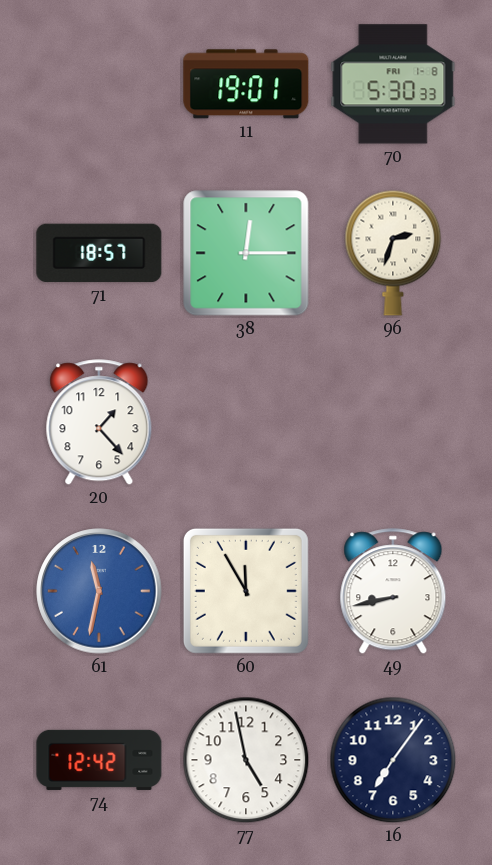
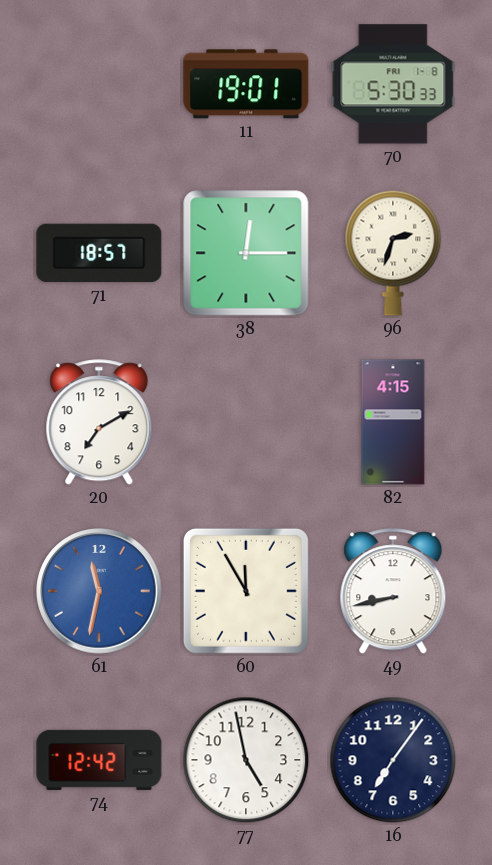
20: 1:23 -> 7:10 (99, 423)
82: none -> 4:15 (393, 422)
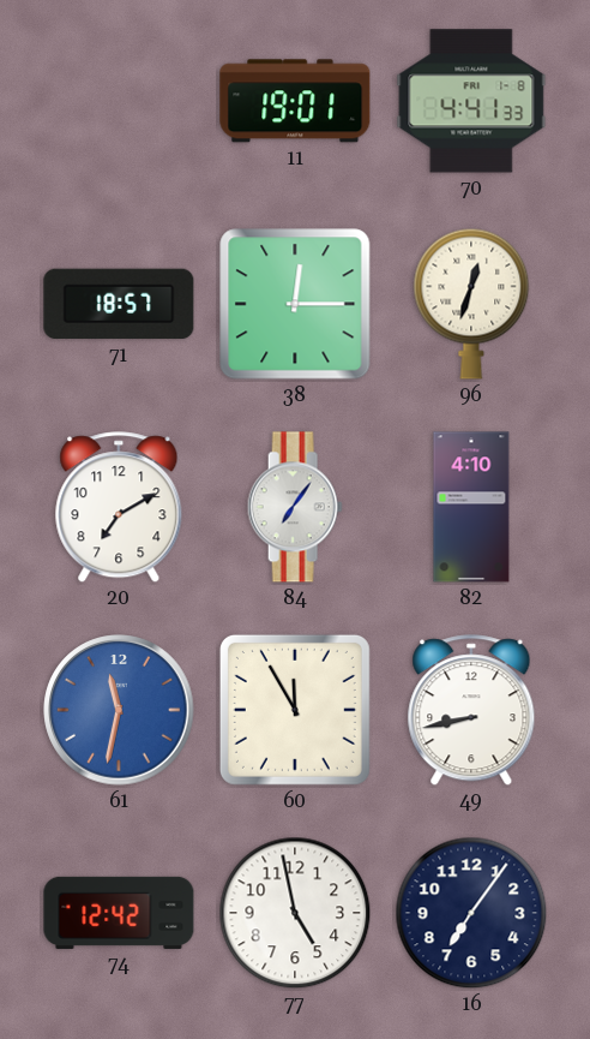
70: 5:30 -> 4:41 (471, 101)
96: 2:33 -> 12:33 (471, 304)
84: none -> 7:06 (295, 507)
82: 4:15 -> 4:10 (471, 507)
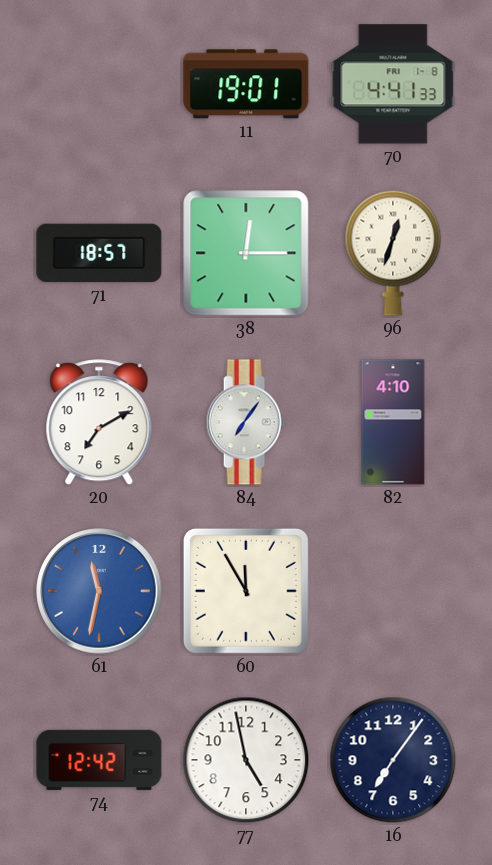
49: 8:43 -> none (471, 711)
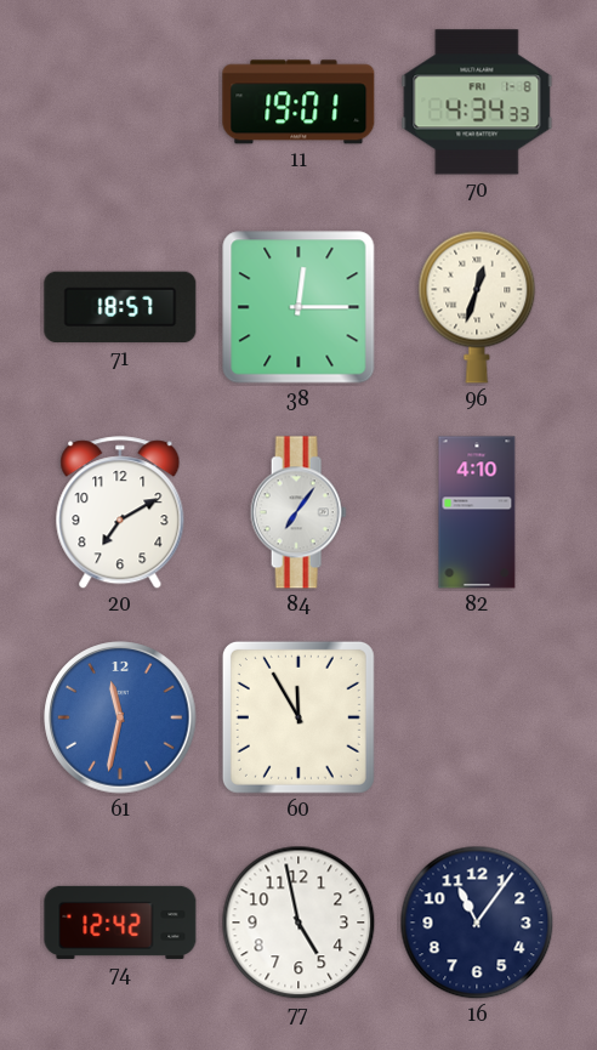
70: 4:41 -> 4:34 (477, 102)
16: 7:06 -> 11:06 (477, 923)
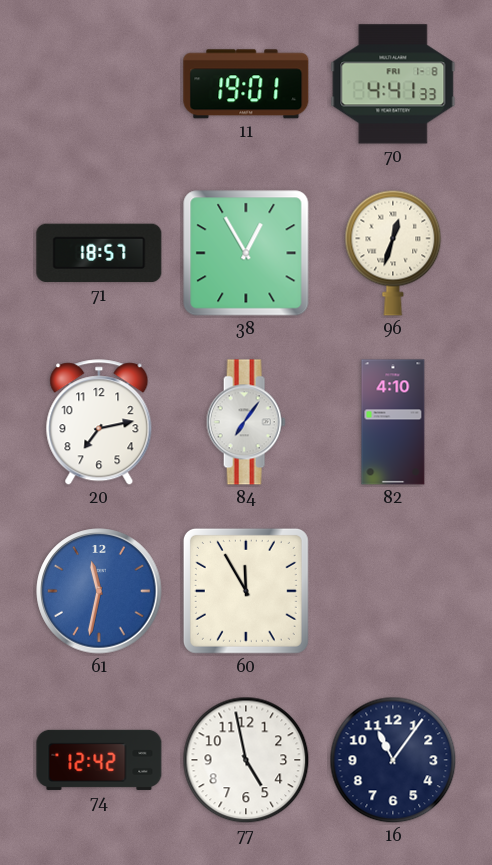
70: 4:34 -> 4:41 (393, 84)
38: 12:15 -> 12:55 (246, 253)
20: 7:10 -> 7:13 (99, 423)
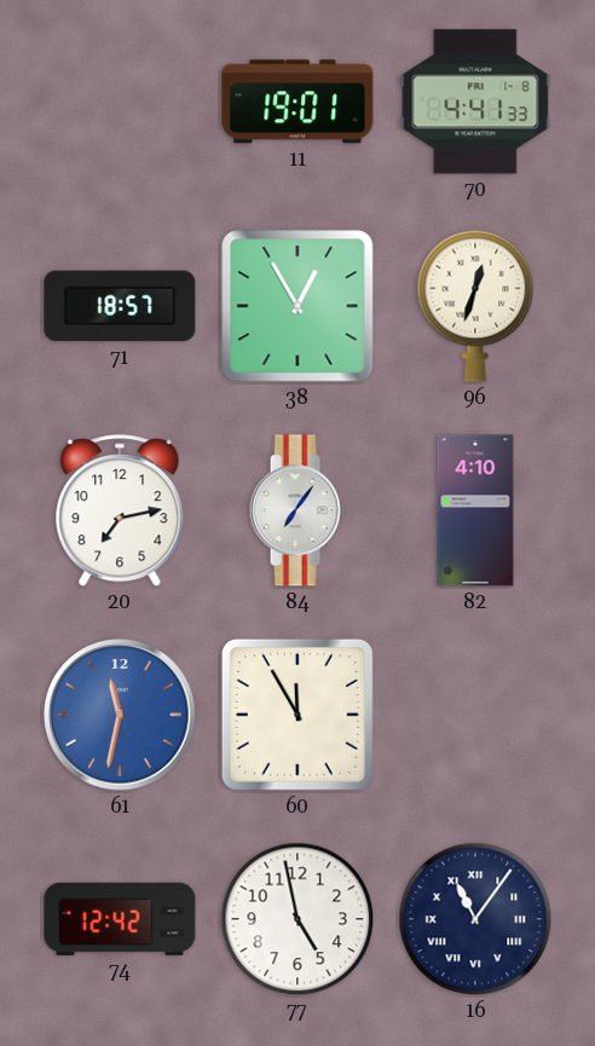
16 numerals: Arabic -> Roman (475, 919)
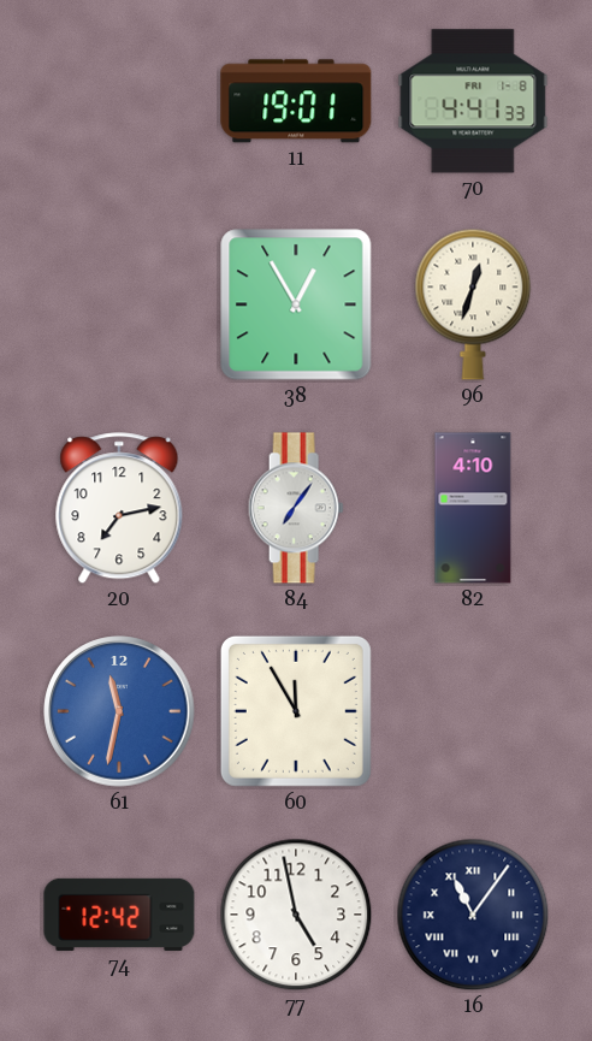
71: 18:57 -> none (120, 306)
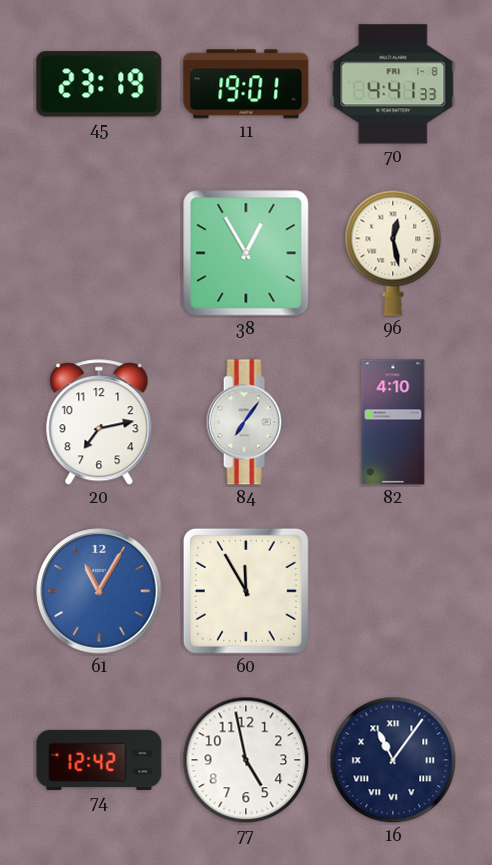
45: none -> 23:19 (99, 84)
96: 12:33 -> 12:28 (393, 253)
61: 11:32 -> 11:05 (99, 591)
